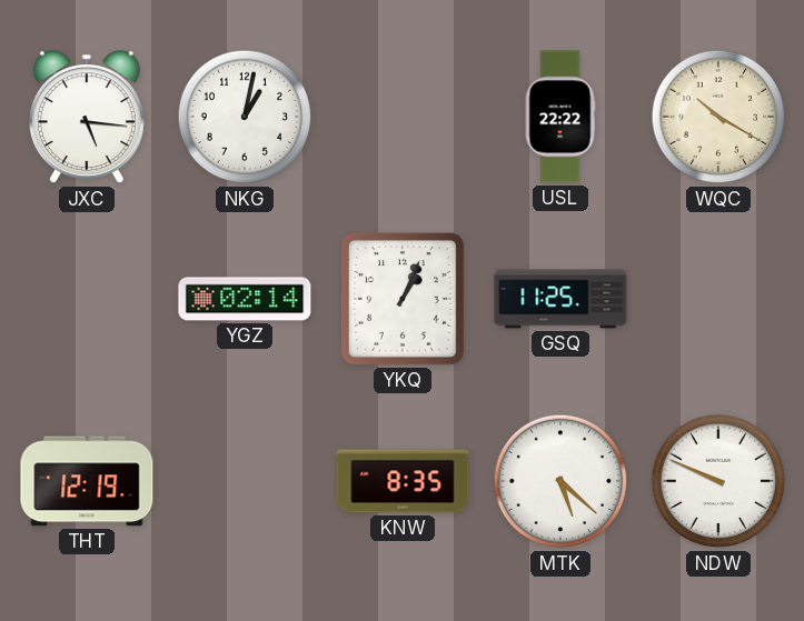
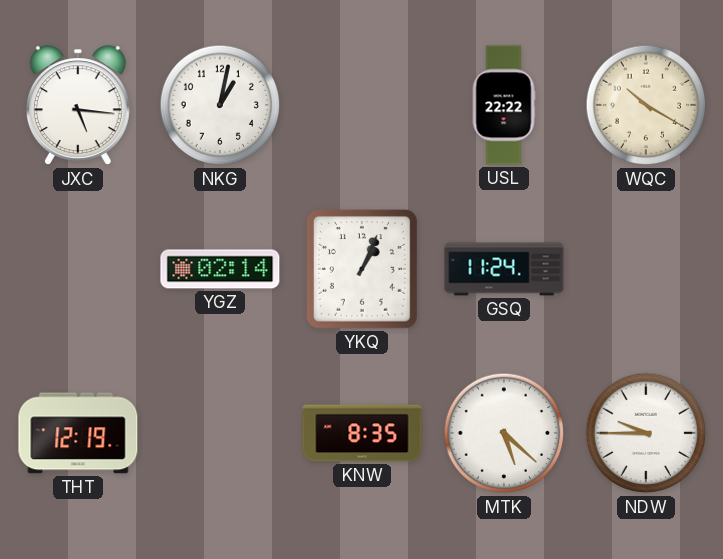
GSQ: 11:25 -> 11:24 (504, 269)
NDW: 9:49 -> 9:45 (646, 433)
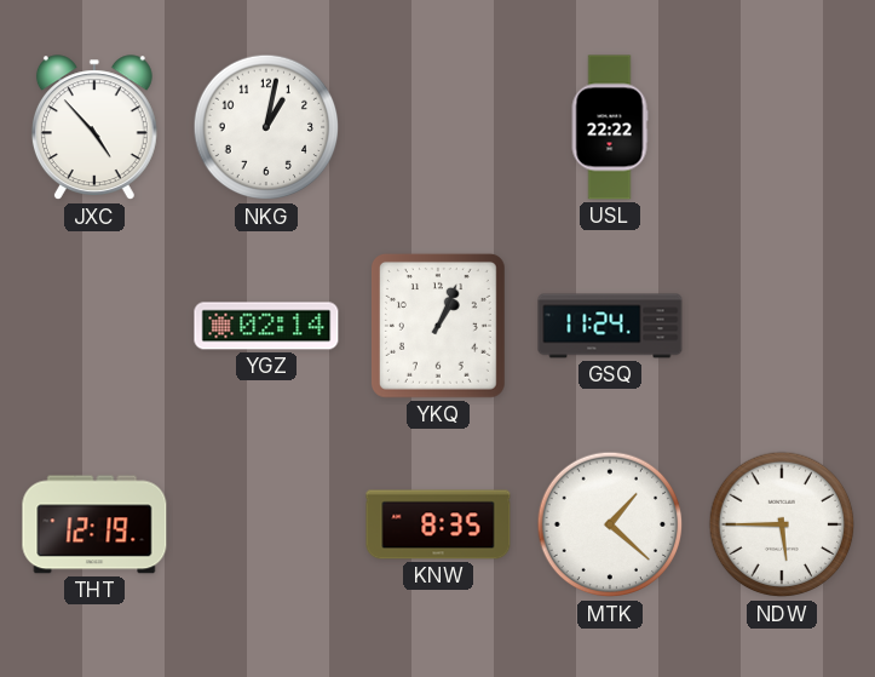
JXC: 5:16 -> 4:53 (94, 128)
WQC: 10:20 -> none (646, 105)
MTK: 5:22 -> 1:22 (610, 524)
NDW: 9:45 -> 5:45 (782, 524)
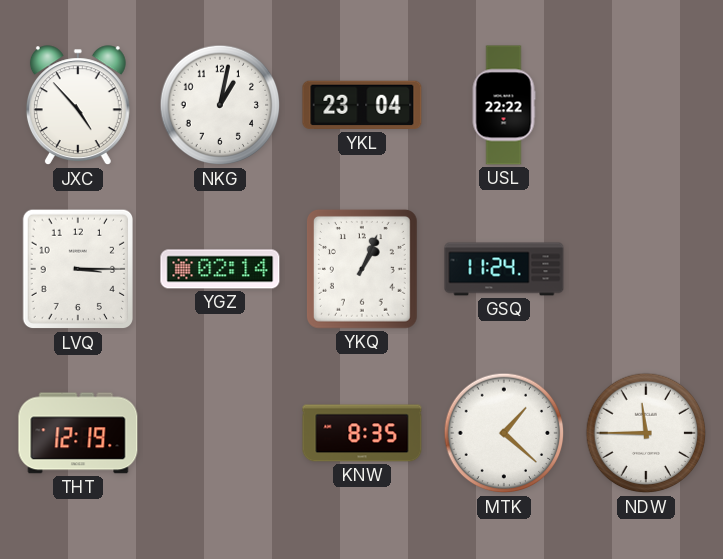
YKL: none -> 23:04 (362, 105)
LVQ: none -> 3:15 (77, 269)
NDW: 5:45 -> 11:45 (646, 433)
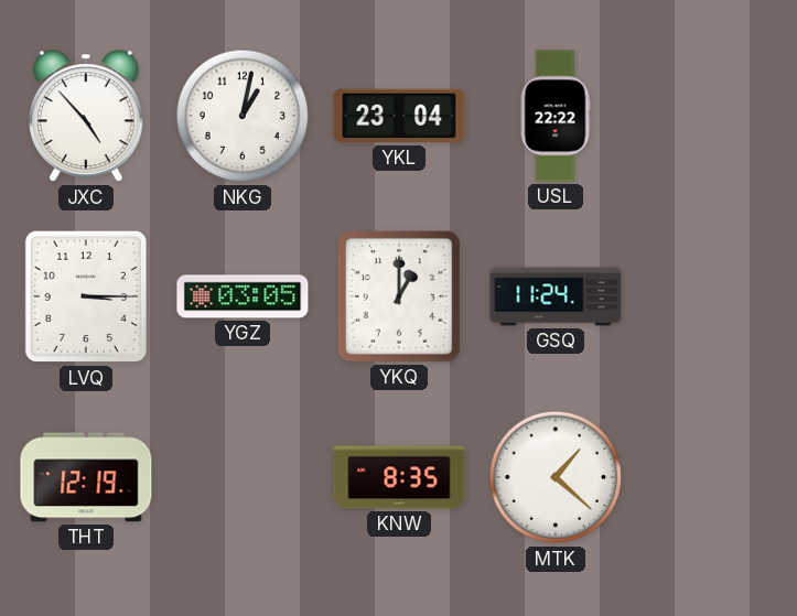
YGZ: 02:14 -> 03:05 (243, 296)
YKQ: 1:04 -> 1:00 (399, 296)
NDW: 11:45 -> none (646, 433)
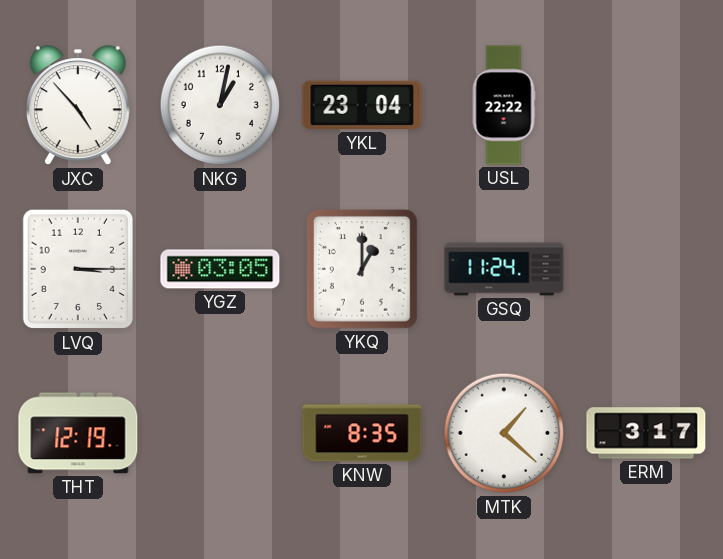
ERM: none -> 3:17 (646, 433)
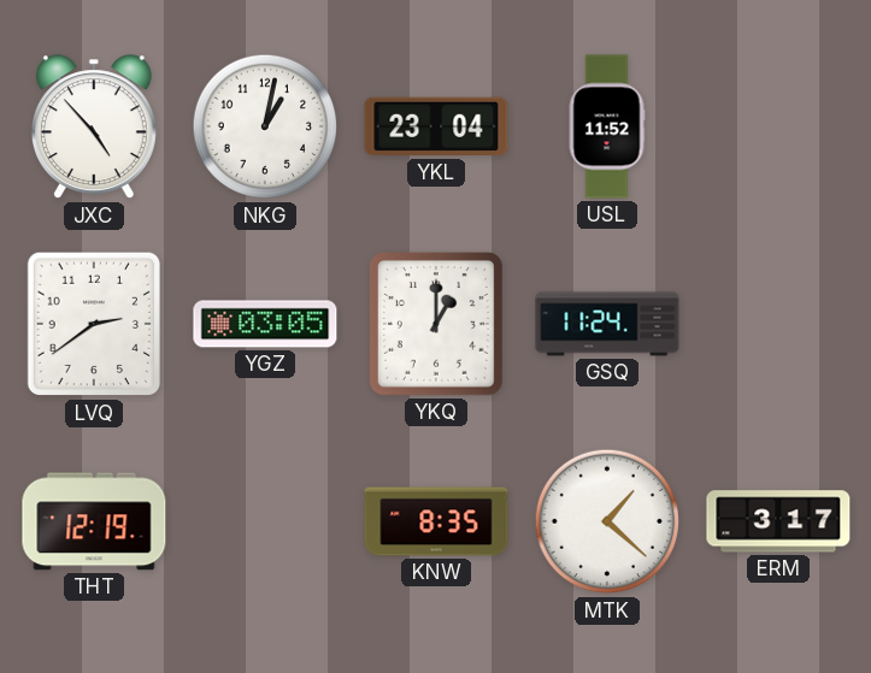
USL: 22:22 -> 11:52 (607, 126)
LVQ: 3:15 -> 2:39 (93, 324)
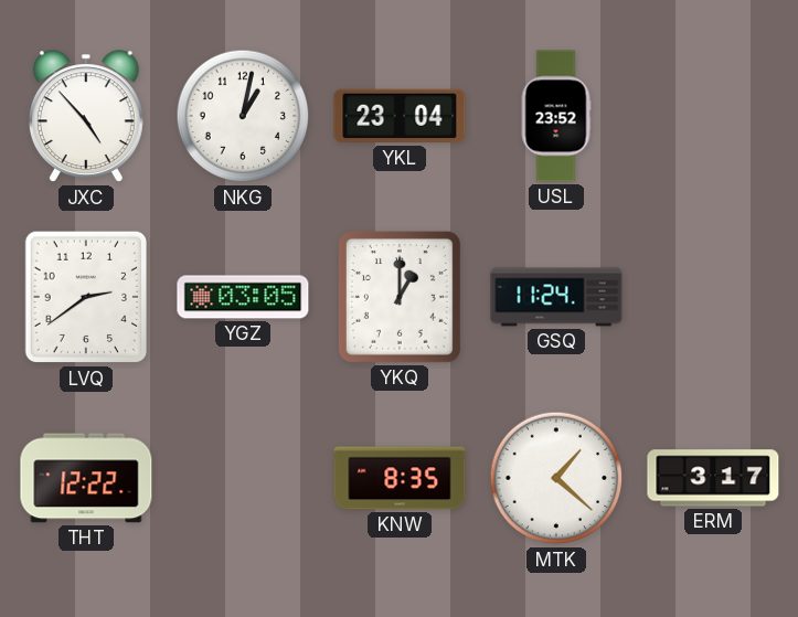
USL: 11:52 -> 23:52 (556, 116)
THT: 12:19 -> 12:22 (86, 478)
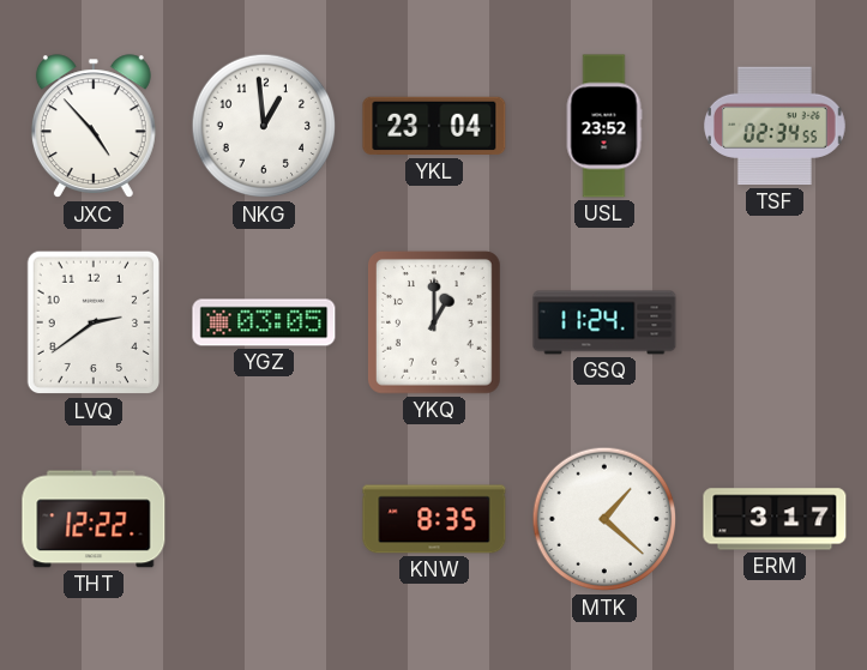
NKG: 1:02 -> 12:59 (264, 126)
TSF: none -> 02:34 (775, 126)
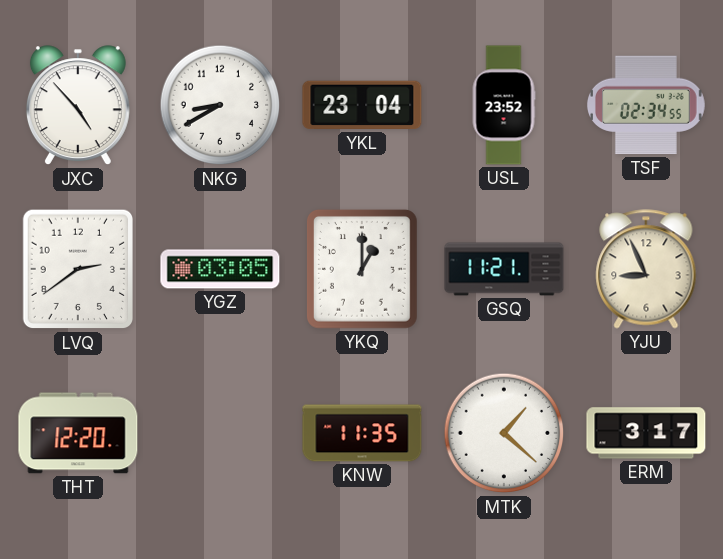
NKG: 12:59 -> 8:40 (220, 105)
GSQ: 11:24 -> 11:21 (504, 269)
YJU: none -> 8:56 (646, 269)
THT: 12:22 -> 12:20 (78, 433)
KNW: 8:35 -> 11:35 (362, 433)
